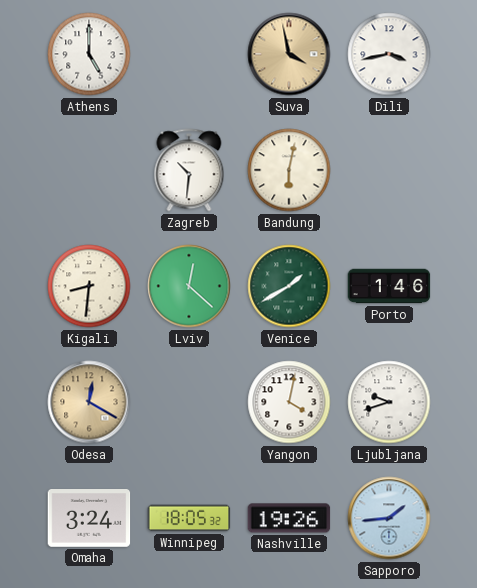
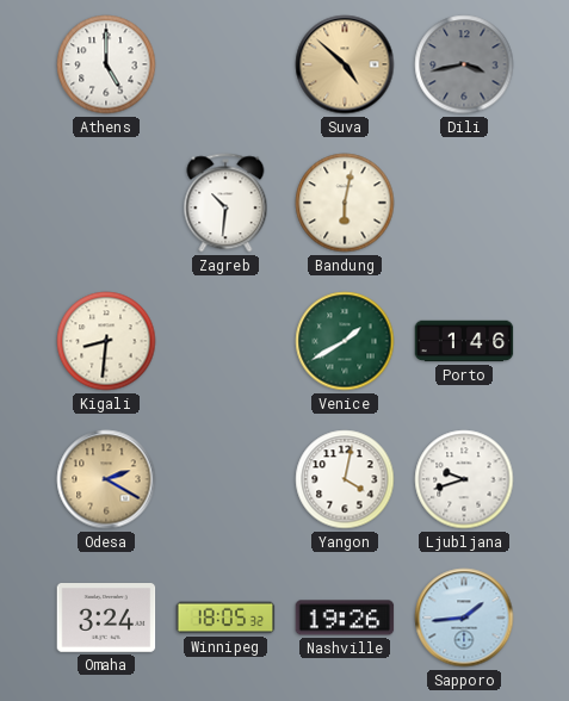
Suva: 3:58 -> 4:52 (345, 64)
Dili dial: white -> grey (464, 64)
Lviv: 12:22 -> none (189, 286)
Odesa: 12:20 -> 2:20 (106, 479)
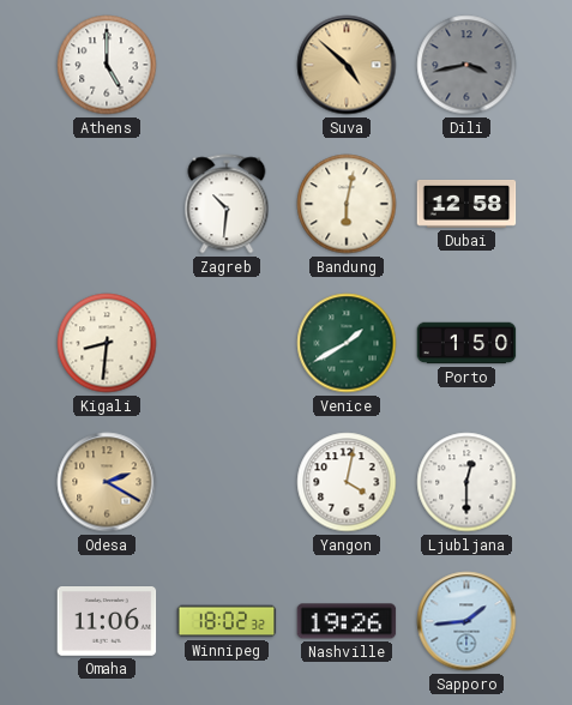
Dubai: none -> 12:58 (466, 204)
Porto: 1:46 -> 1:50 (466, 343)
Ljubljana: 9:42 -> 12:30 (466, 482)
Omaha: 3:24 -> 11:06 (107, 622)
Winnipeg: 18:05 -> 18:02 (227, 621)
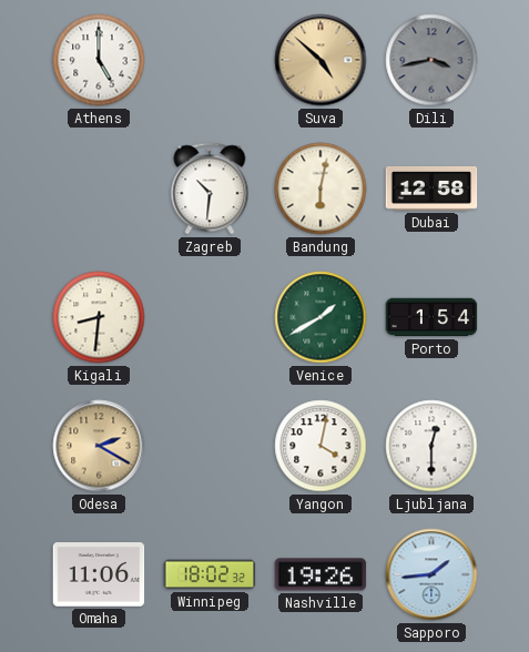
Porto: 1:50 -> 1:54 (431, 317)
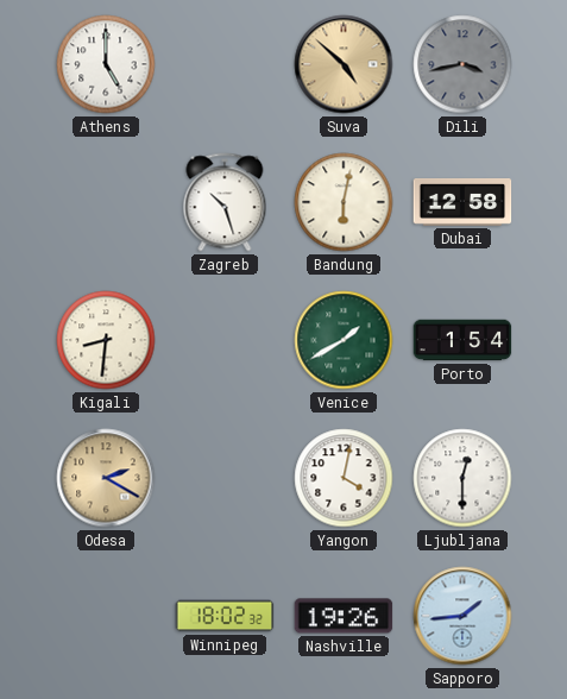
Zagreb: 10:31 -> 10:27 (225, 202)
Omaha: 11:06 -> none (99, 575)
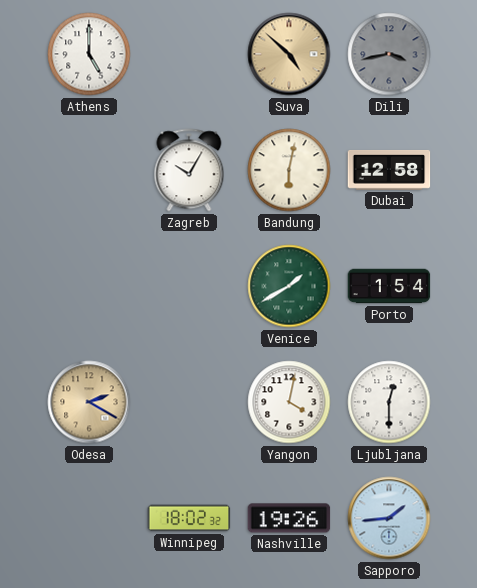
Zagreb: 10:27 -> 10:05 (189, 170)
Kigali: 8:31 -> none (106, 340)
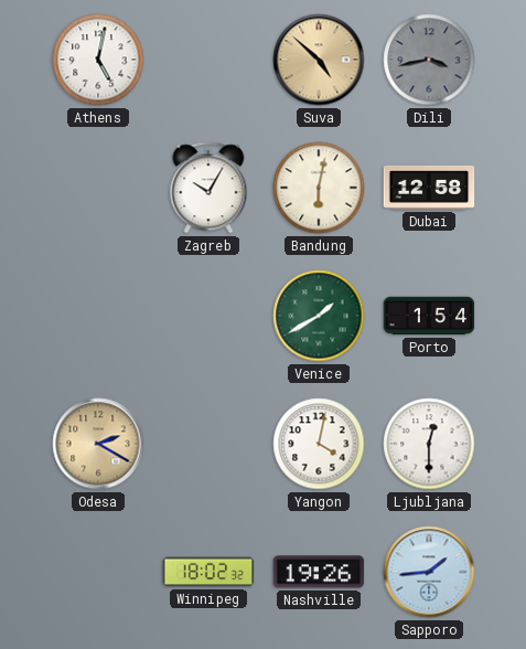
Athens: 5:00 -> 5:02 (98, 60)
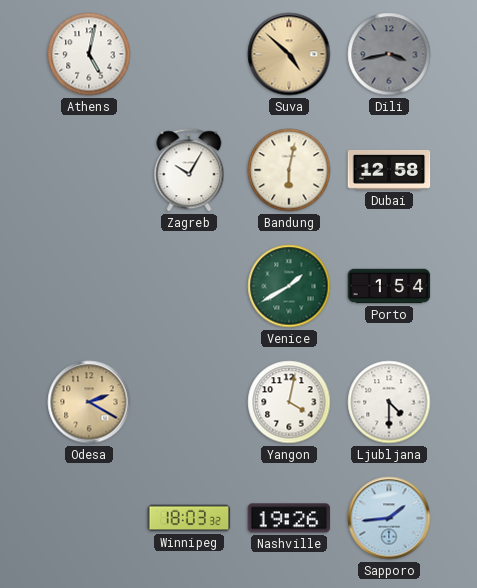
Ljubljana: 12:30 -> 4:30 (389, 402)
Winnipeg: 18:02 -> 18:03 (189, 518)
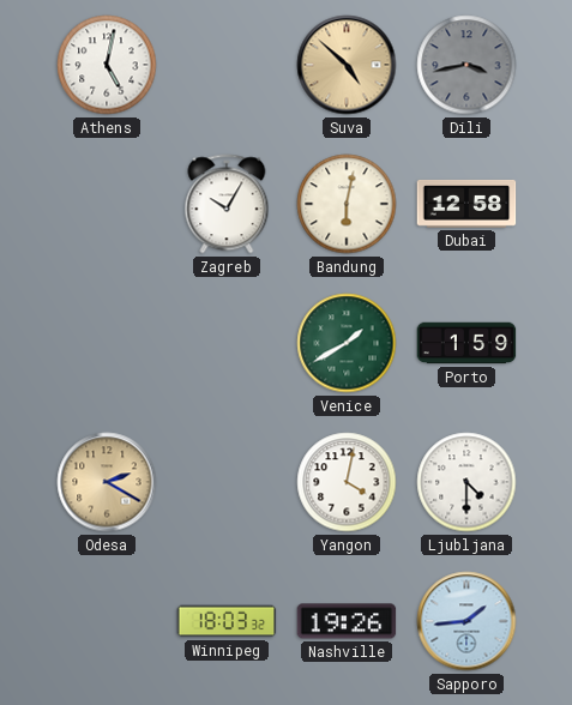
Porto: 1:54 -> 1:59 (466, 343)
